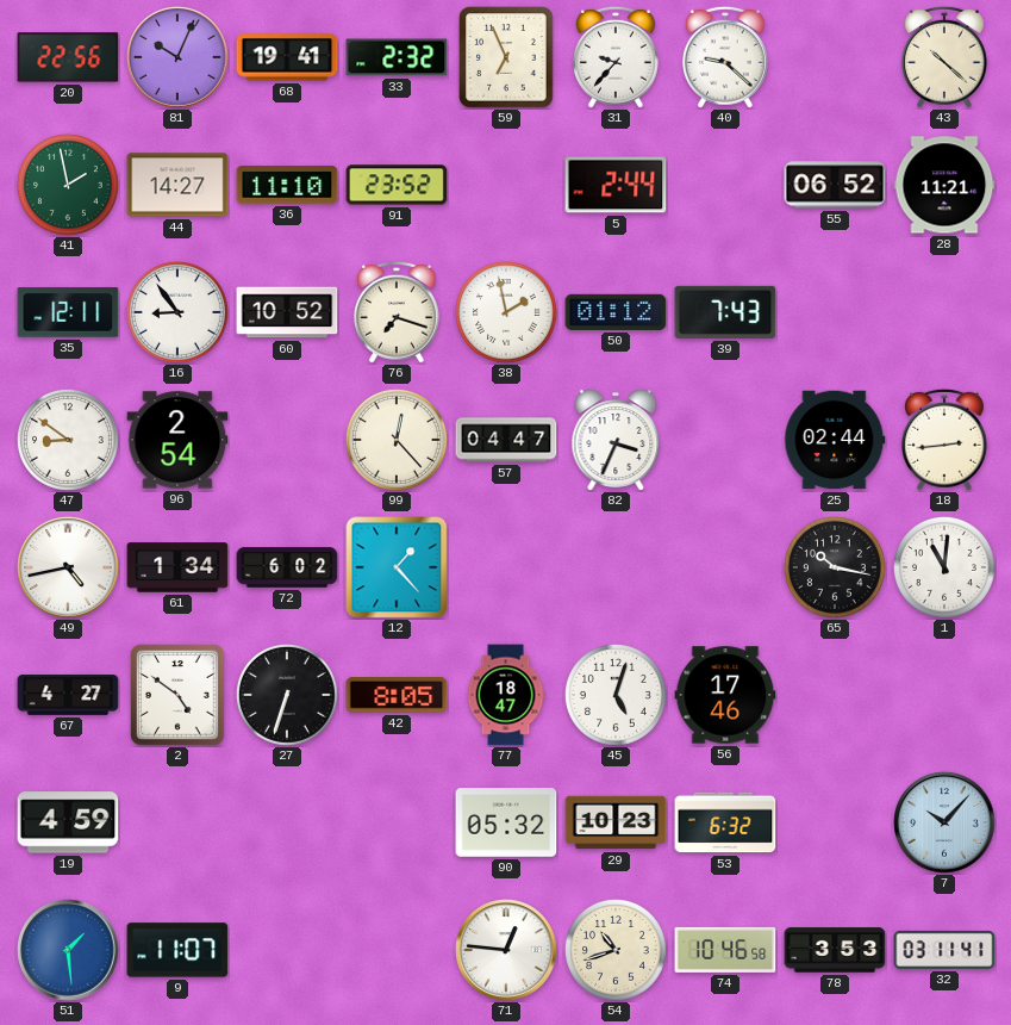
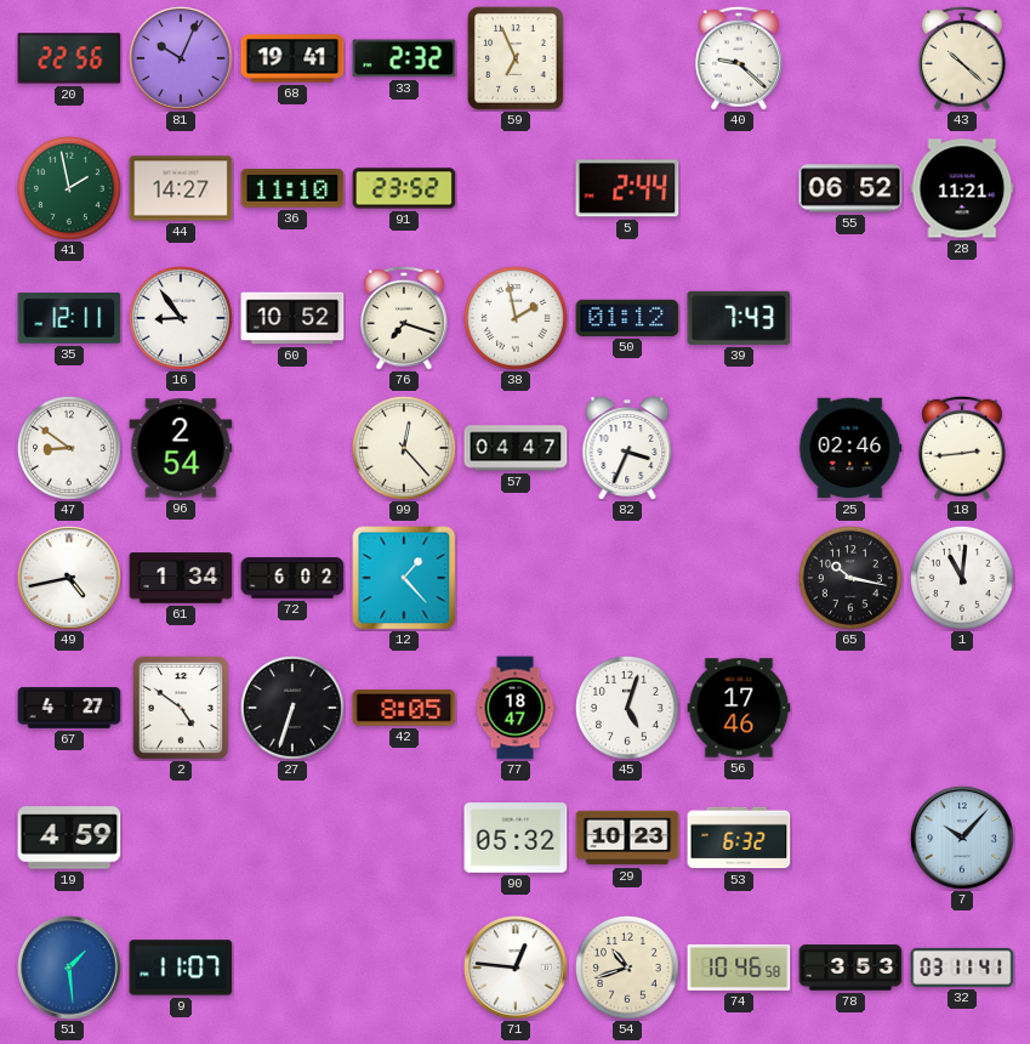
31: 9:37 -> none (616, 57)
25: 02:44 -> 02:46 (850, 448)
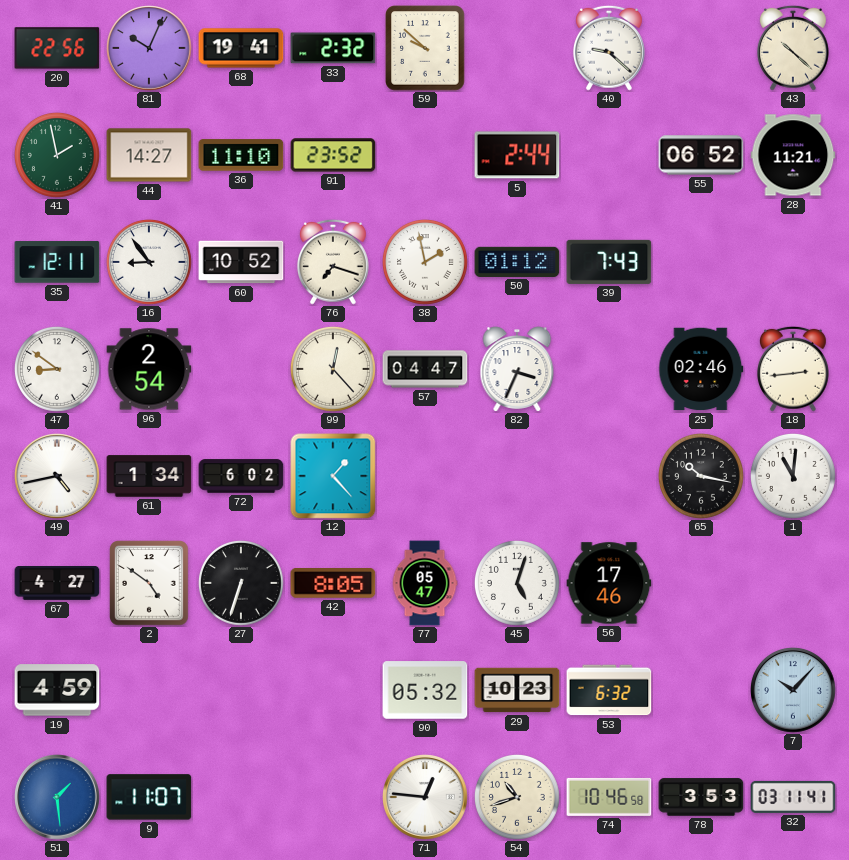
59: 6:56 -> 9:52 (425, 48)
77: 18:47 -> 05:47 (425, 583)
